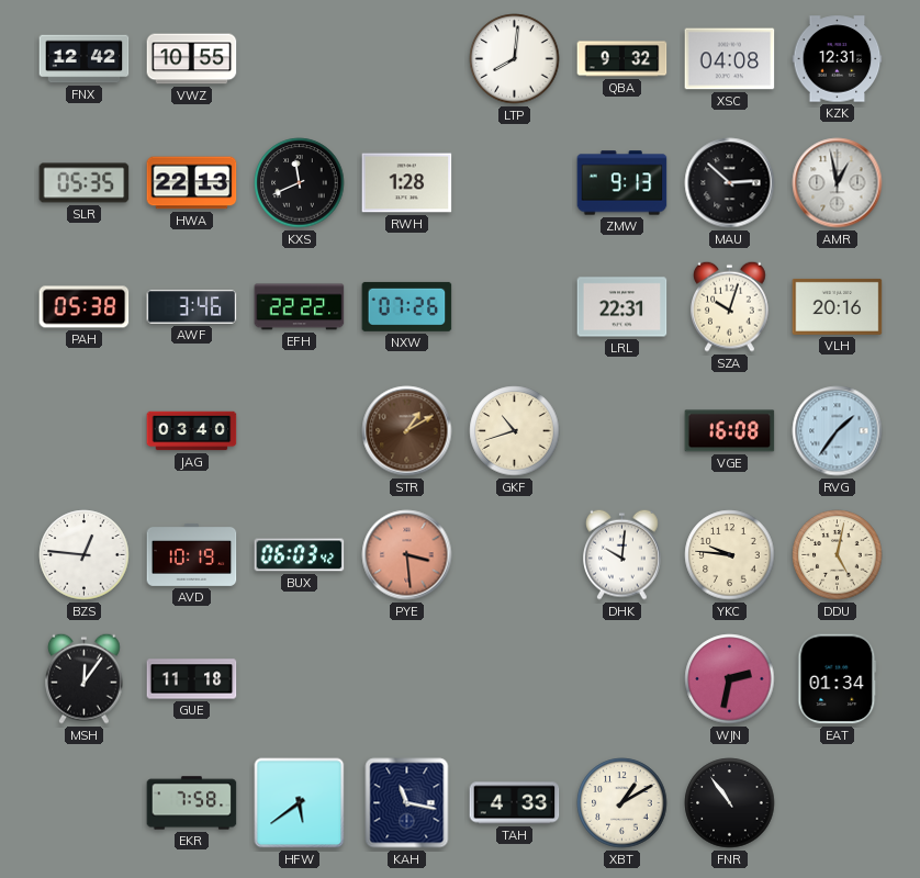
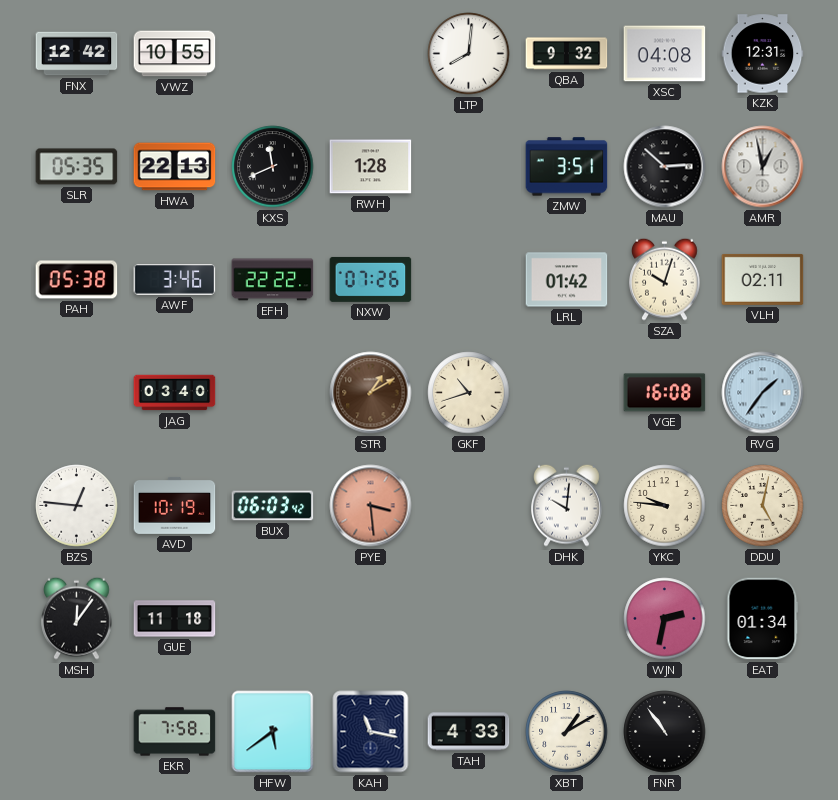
ZMW: 9:13 -> 3:51 (567, 167)
LRL: 22:31 -> 01:42 (567, 280)
VLH: 20:16 -> 02:11 (763, 279)
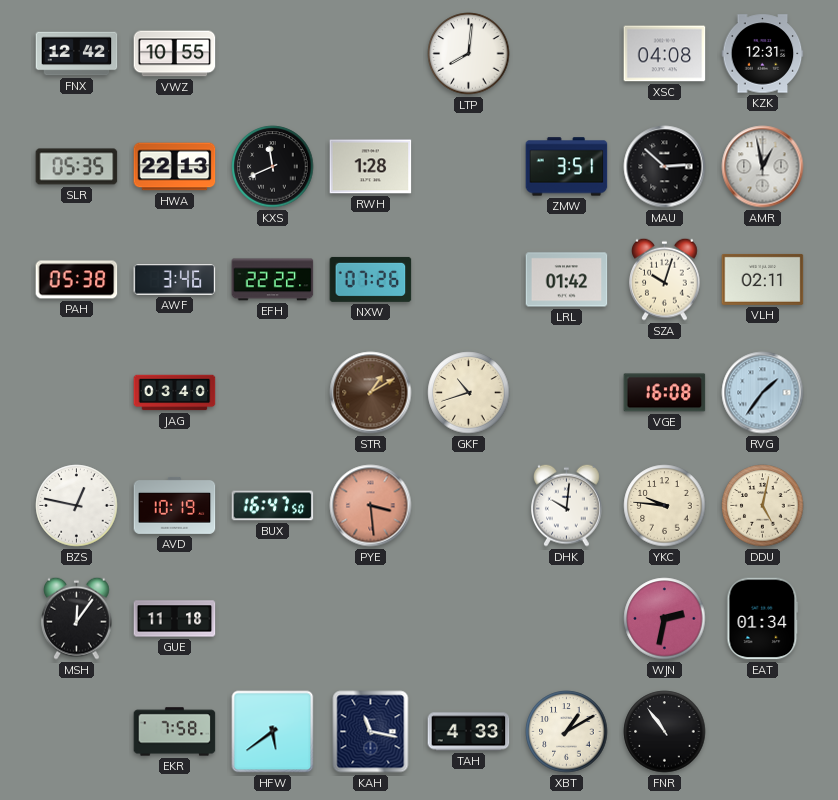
QBA: 9:32 -> none (567, 54)
BZS: 12:46 -> 12:47 (77, 506)
BUX: 06:03 -> 16:47 (273, 506)
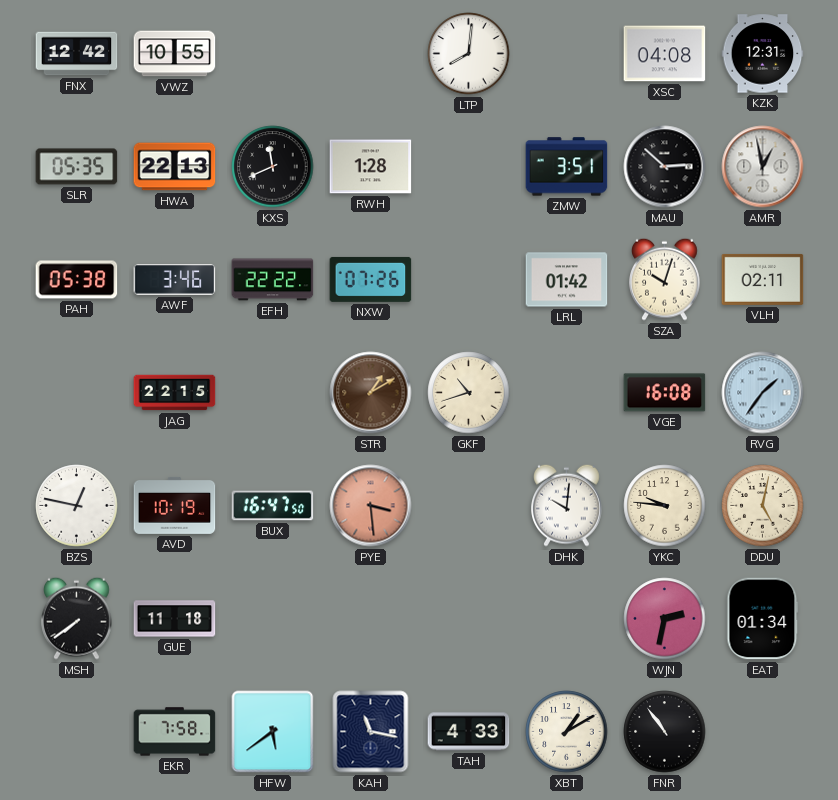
JAG: 03:40 -> 22:15 (175, 393)
MSH: 12:06 -> 7:39 (77, 618)
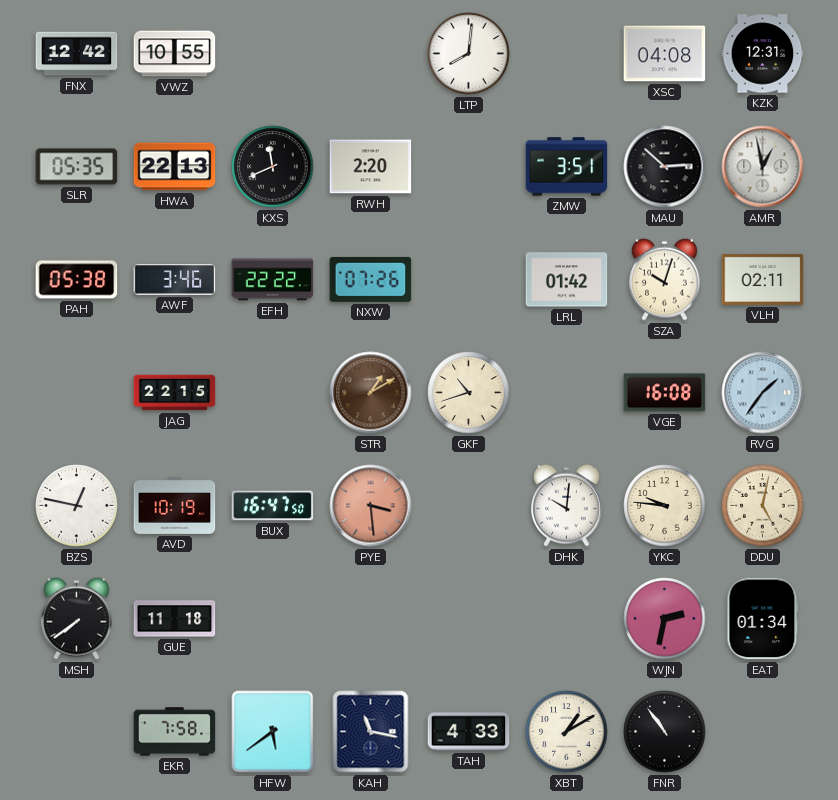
RWH: 1:28 -> 2:20 (371, 167)
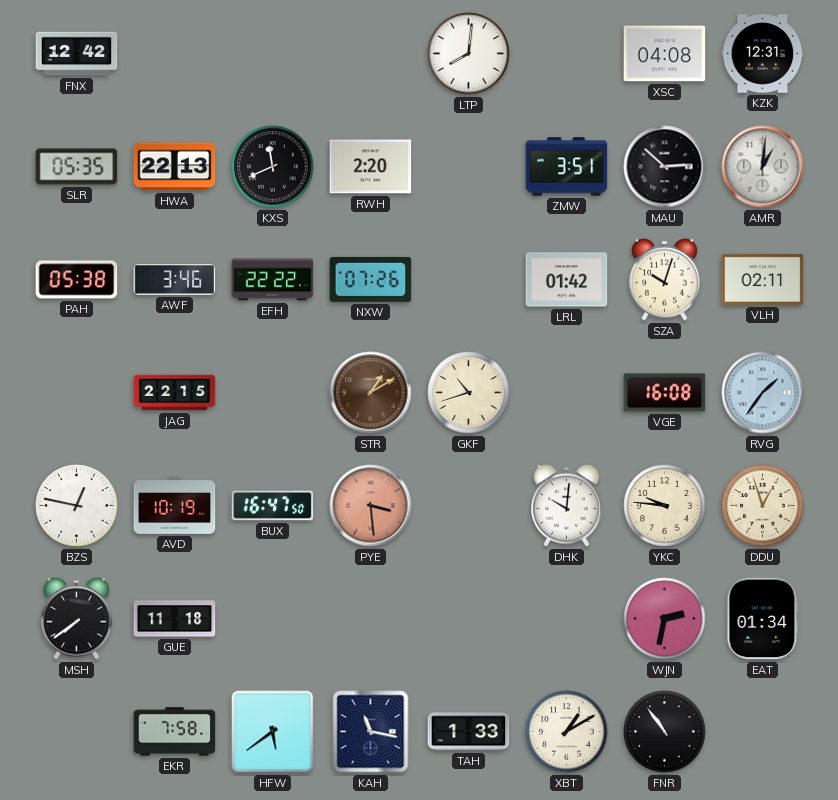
VWZ: 10:55 -> none (175, 54)
AMR: 12:58 -> 1:01 (763, 167)
DDU: 5:02 -> 12:57 (763, 506)
TAH: 4:33 -> 1:33 (469, 732)
